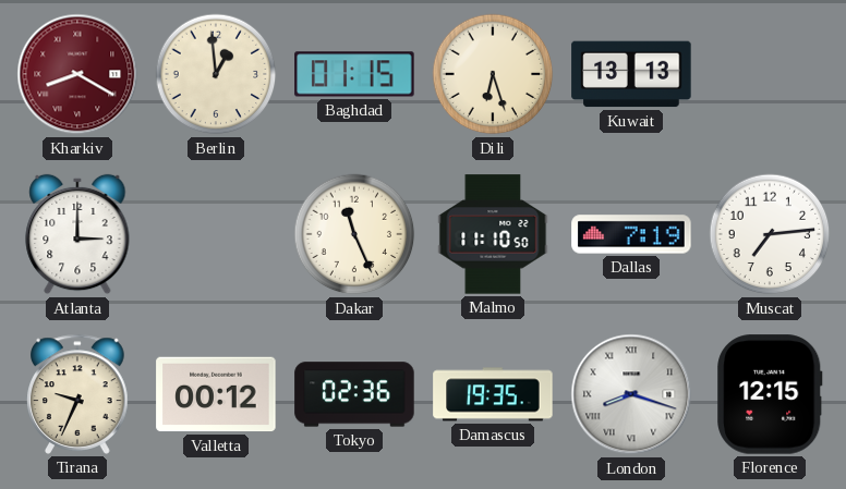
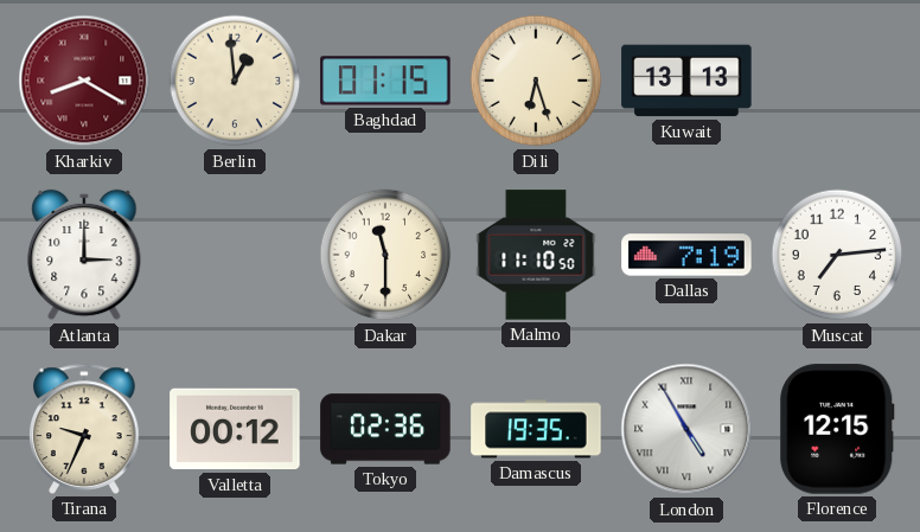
Dakar: 11:26 -> 11:30 (385, 255)
London: 8:18 -> 4:55 (686, 429)
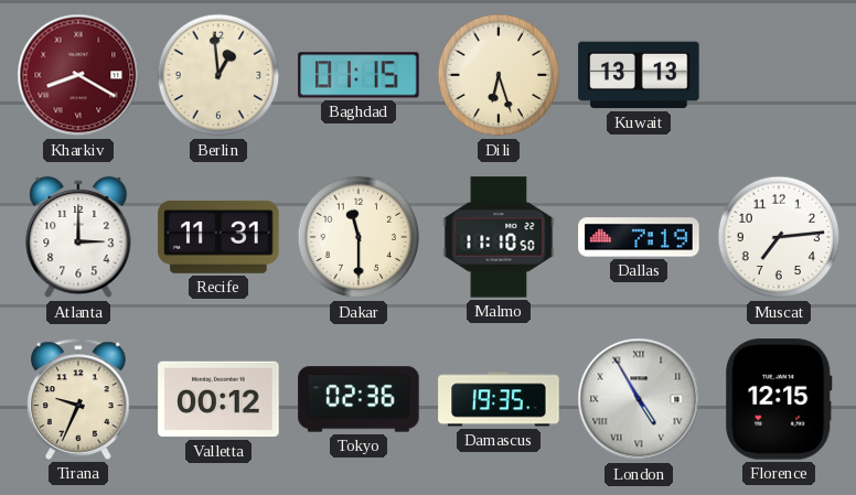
Recife: none -> 11:31 (218, 237)
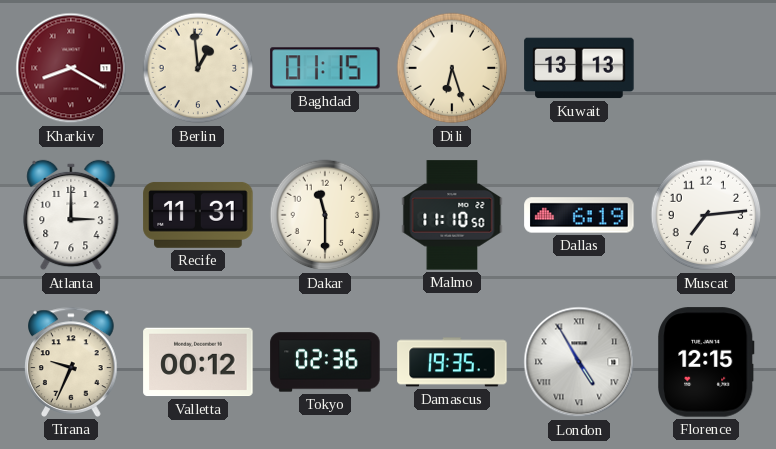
Dallas: 7:19 -> 6:19 (579, 215)
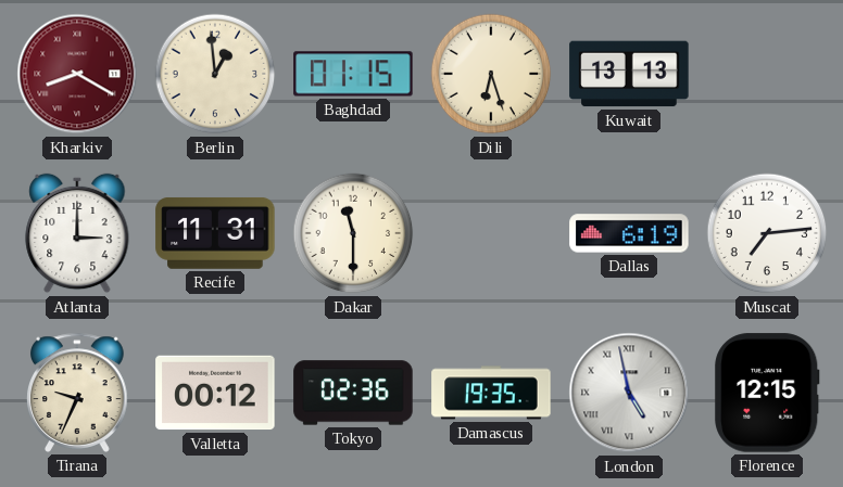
Malmo: 11:10 -> none (452, 215)
London: 4:55 -> 4:58 (629, 393)
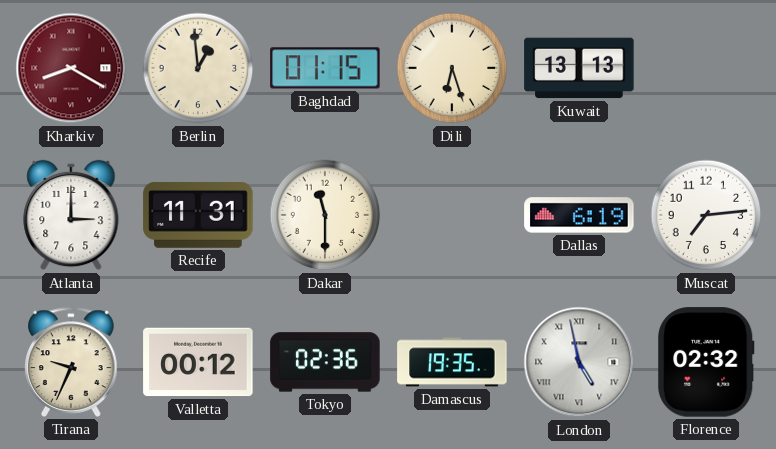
Florence: 12:15 -> 02:32 (706, 362)
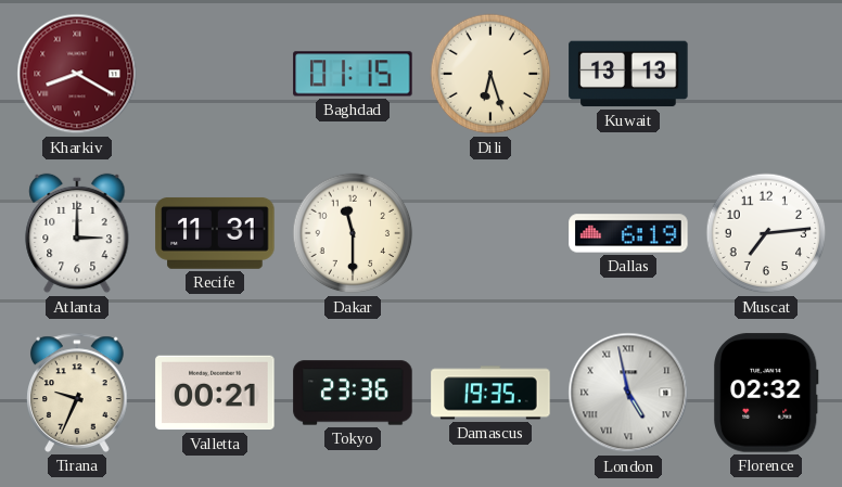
Berlin: 12:59 -> none (198, 68)
Valletta: 00:12 -> 00:21 (215, 393)
Tokyo: 02:36 -> 23:36 (353, 393)
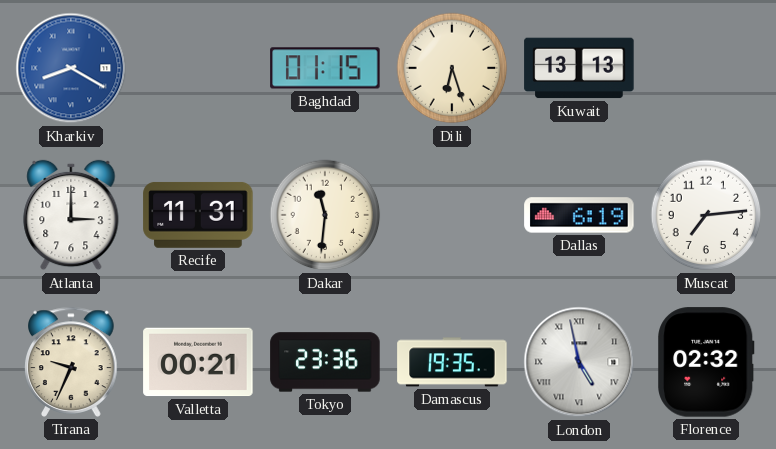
Kharkiv dial: burgundy -> blue (71, 68)
Dakar: 11:30 -> 11:31 (325, 215)
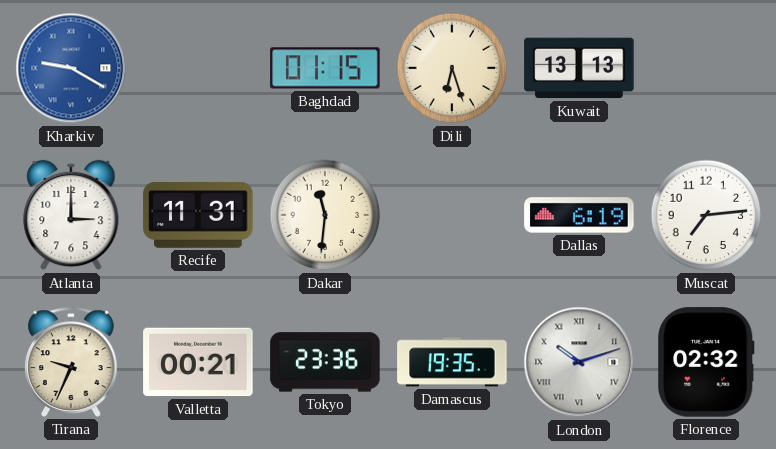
Kharkiv: 8:20 -> 9:20 (71, 68)
London: 4:58 -> 10:12 (579, 362)
